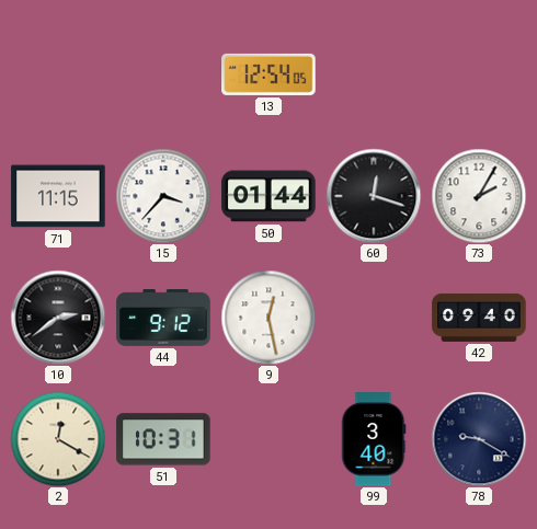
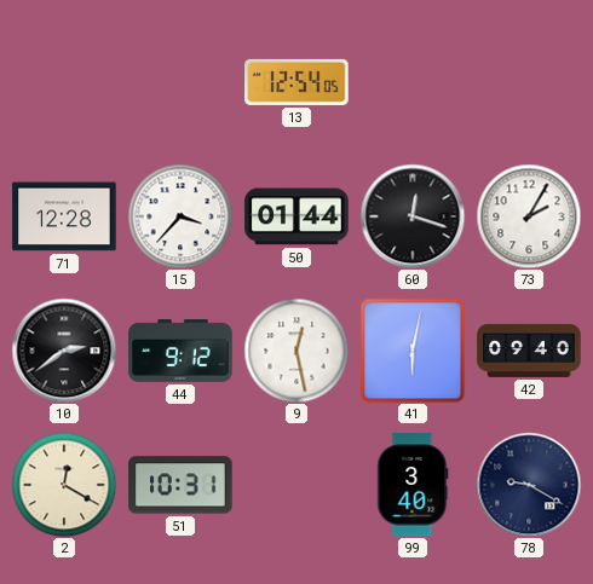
71: 11:15 -> 12:28 (64, 216)
41: none -> 6:02 (413, 351)
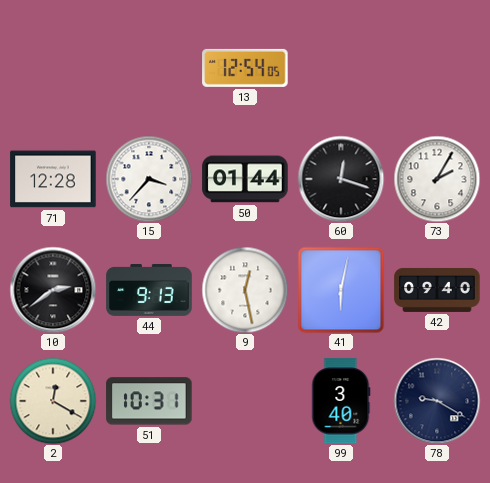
44: 9:12 -> 9:13 (149, 290)
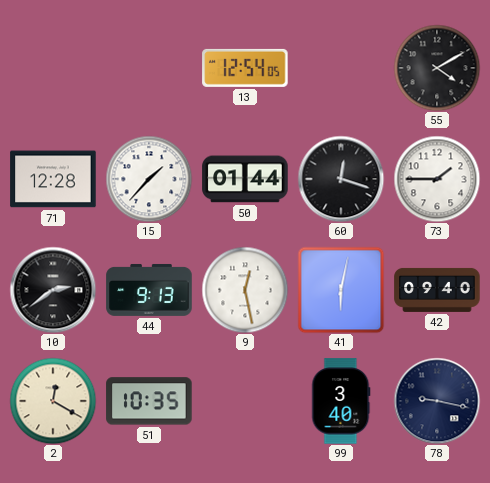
55: none -> 4:10 (437, 68)
15: 3:37 -> 1:37 (149, 179)
73: 2:05 -> 1:45 (437, 179)
51: 10:31 -> 10:35 (149, 401)
78: 9:20 -> 9:17 (437, 401)
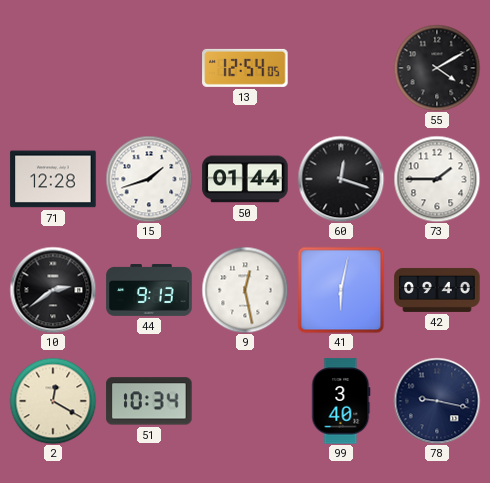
15: 1:37 -> 1:42 (149, 179)
51: 10:35 -> 10:34 (149, 401)
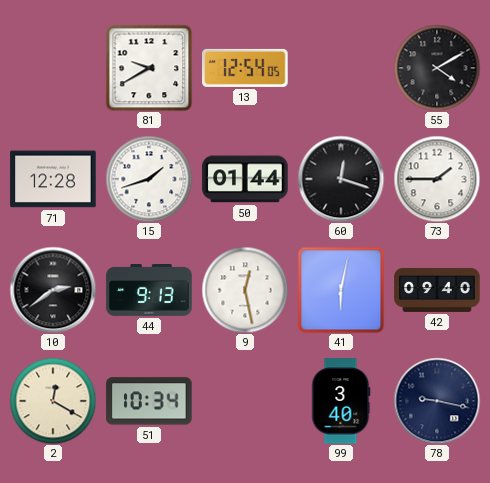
81: none -> 9:40 (149, 68)
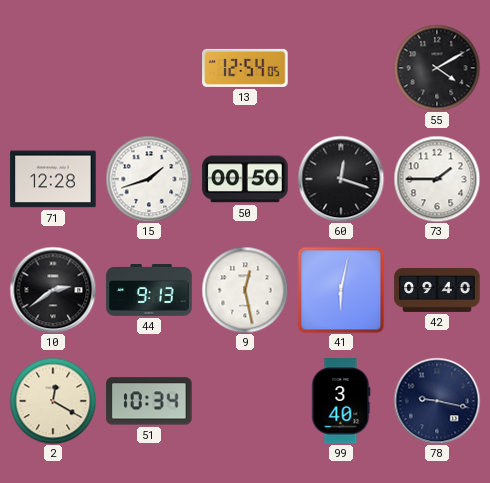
81: 9:40 -> none (149, 68)
50: 01:44 -> 00:50 (245, 179)
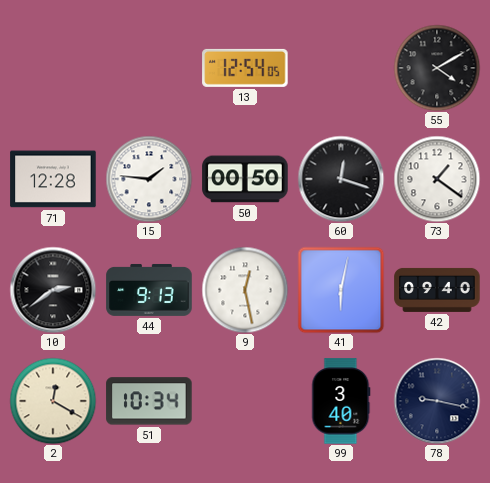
15: 1:42 -> 1:46 (149, 179)
73: 1:45 -> 1:21 (437, 179)
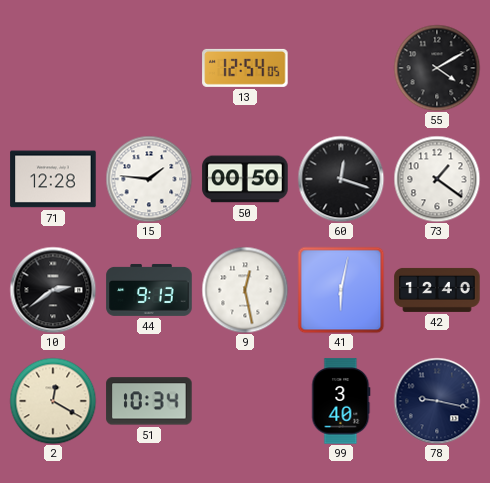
42: 09:40 -> 12:40 (437, 290)
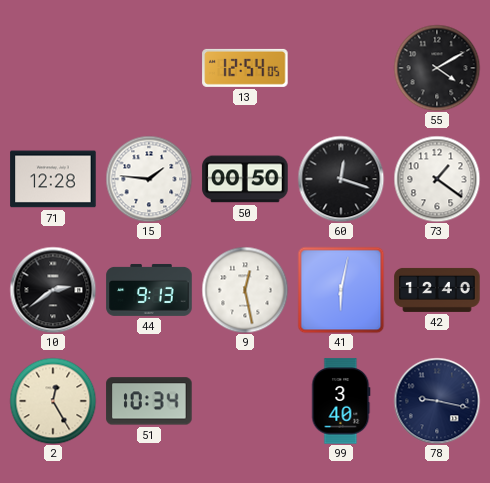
2: 12:20 -> 12:25 (53, 401)
